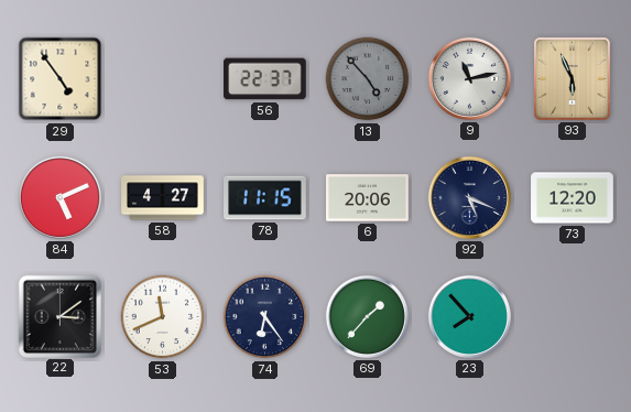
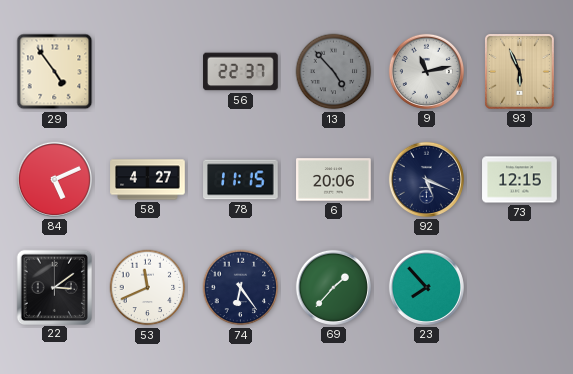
73: 12:20 -> 12:15 (520, 180)
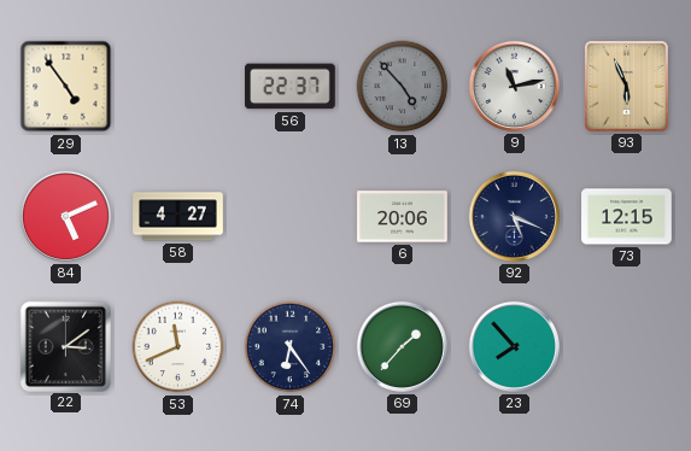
78: 11:15 -> none (241, 180)
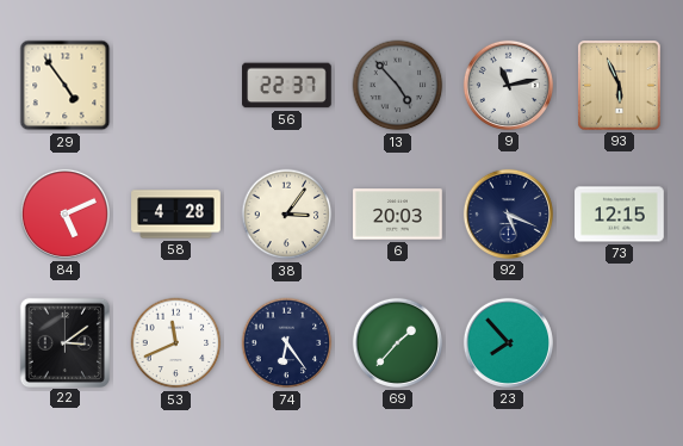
58: 4:27 -> 4:28 (176, 215)
38: none -> 3:06 (287, 215)
6: 20:06 -> 20:03 (398, 215)
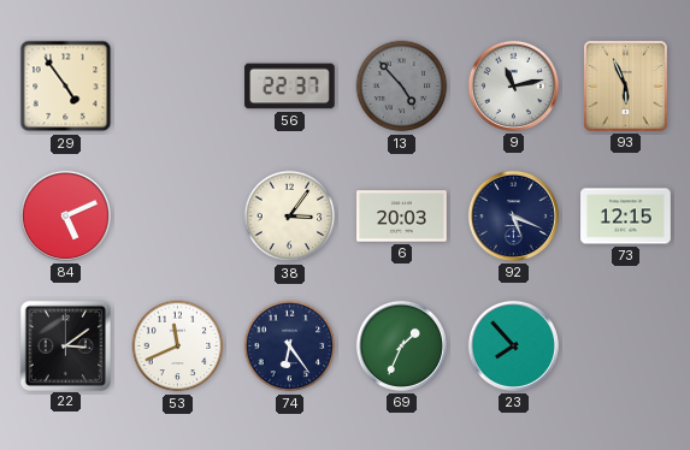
58: 4:28 -> none (176, 215)
69: 1:37 -> 1:34 (401, 345)
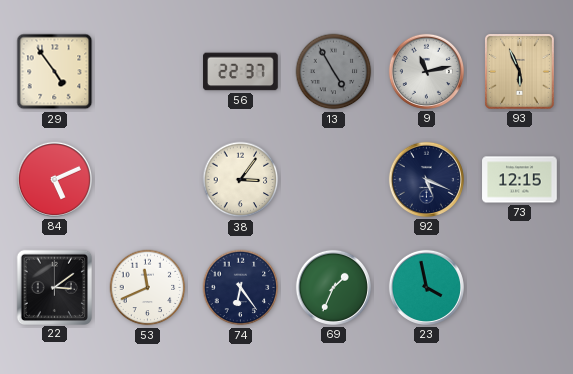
13: 4:53 -> 4:55 (334, 72)
6: 20:03 -> none (402, 217)
23: 7:53 -> 3:58 (426, 287)
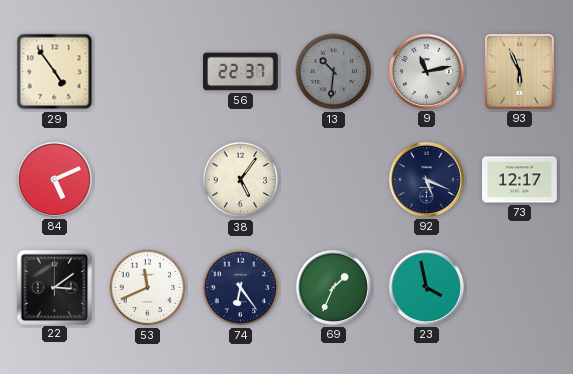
13: 4:55 -> 10:31 (334, 72)
38: 3:06 -> 5:06 (241, 180)
73: 12:15 -> 12:17 (520, 180)
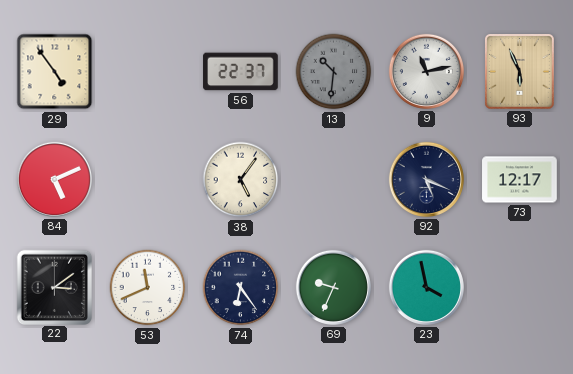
69: 1:34 -> 9:34 (333, 287)
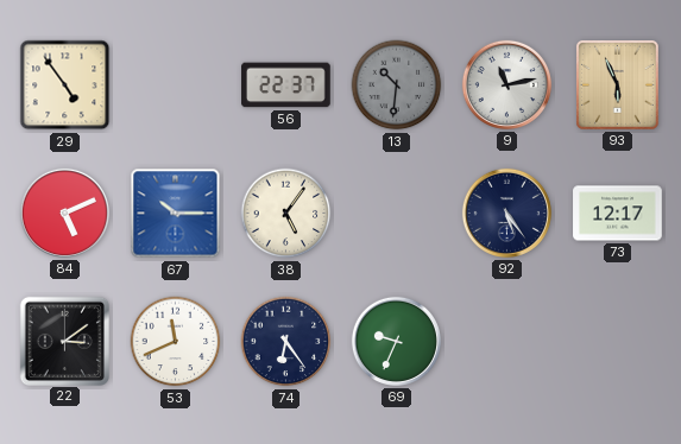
67: none -> 10:15 (176, 214)
92: 5:19 -> 5:24 (506, 213)
23: 3:58 -> none (426, 287)
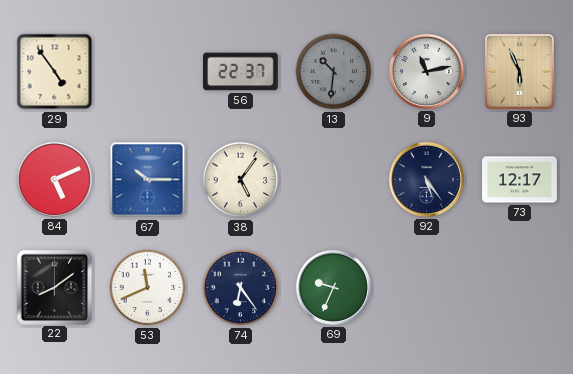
22: 3:09 -> 8:09 (54, 287)
